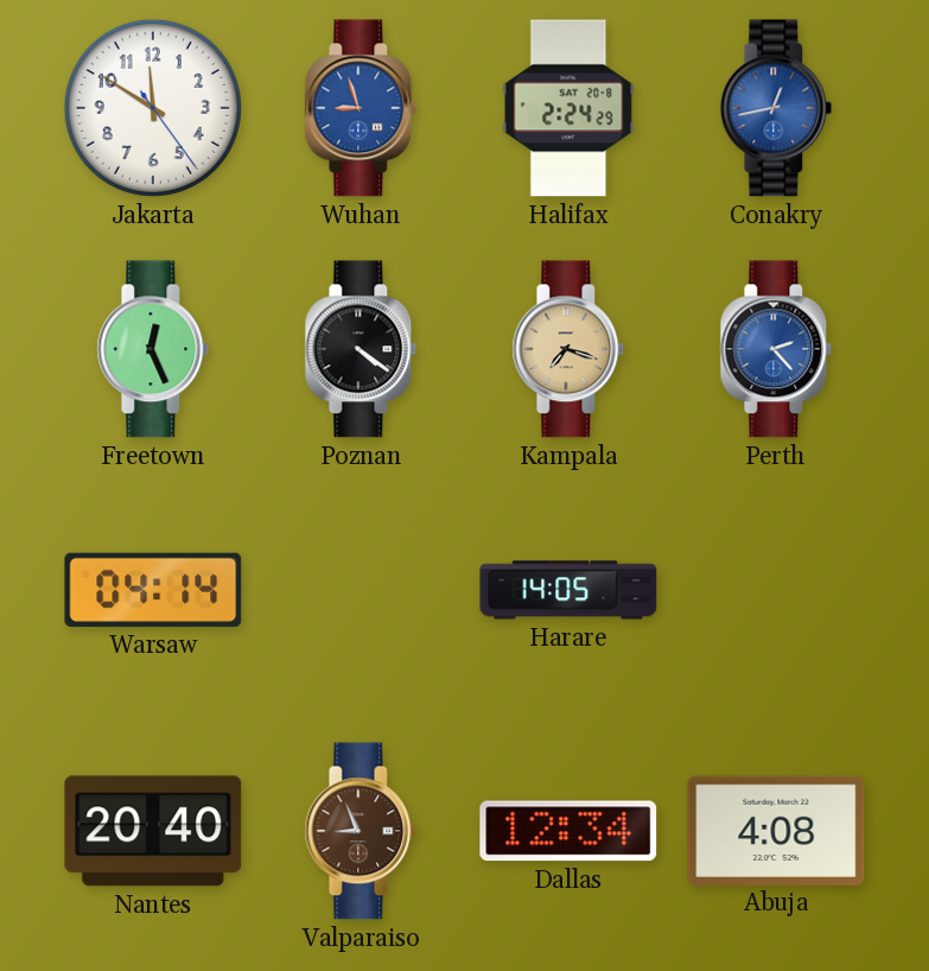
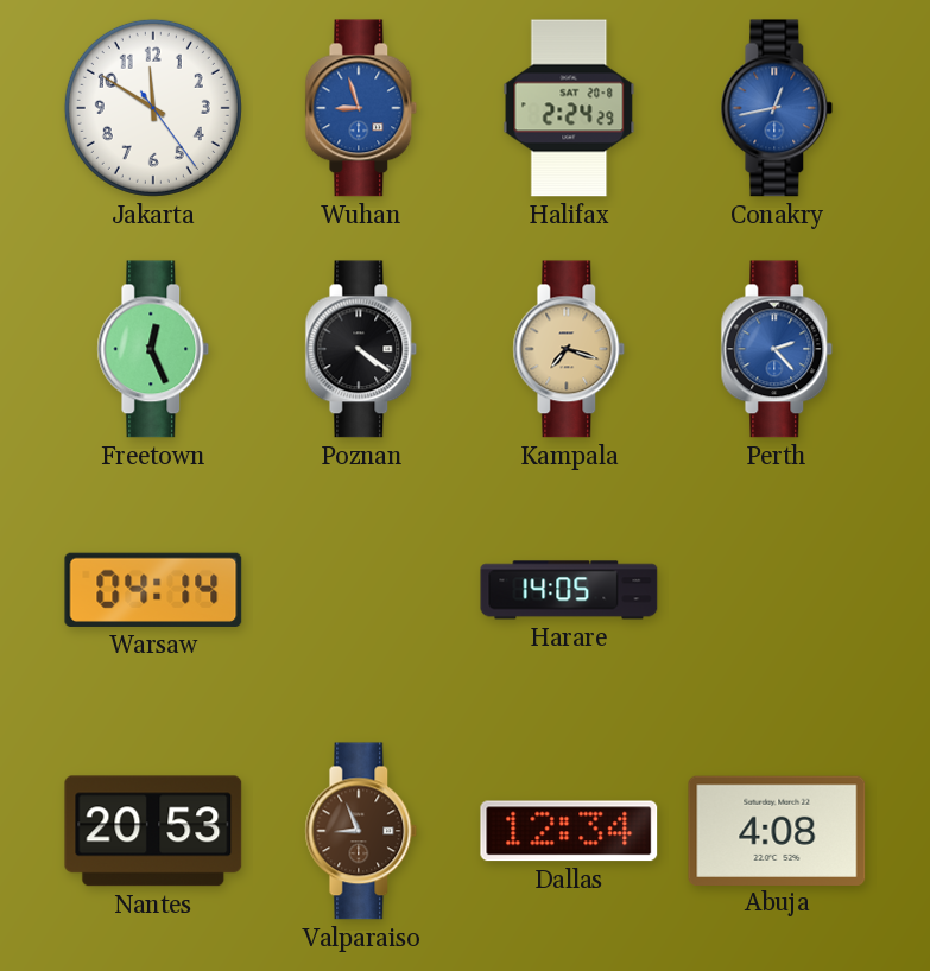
Nantes: 20:40 -> 20:53 (153, 831)
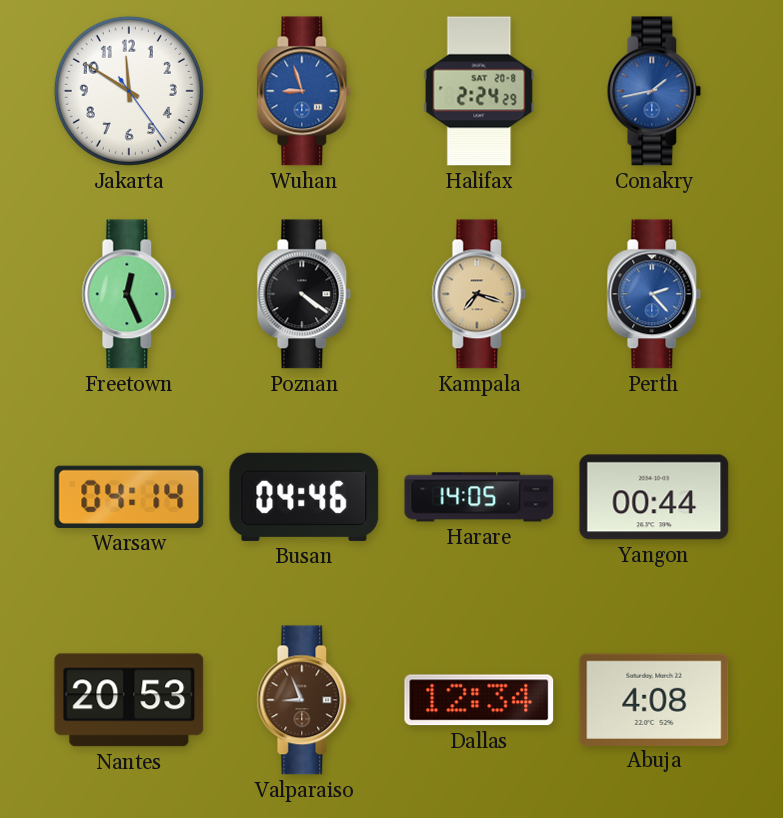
Conakry: 12:43 -> 1:43 (654, 91)
Busan: none -> 04:46 (304, 497)
Yangon: none -> 00:44 (654, 497)
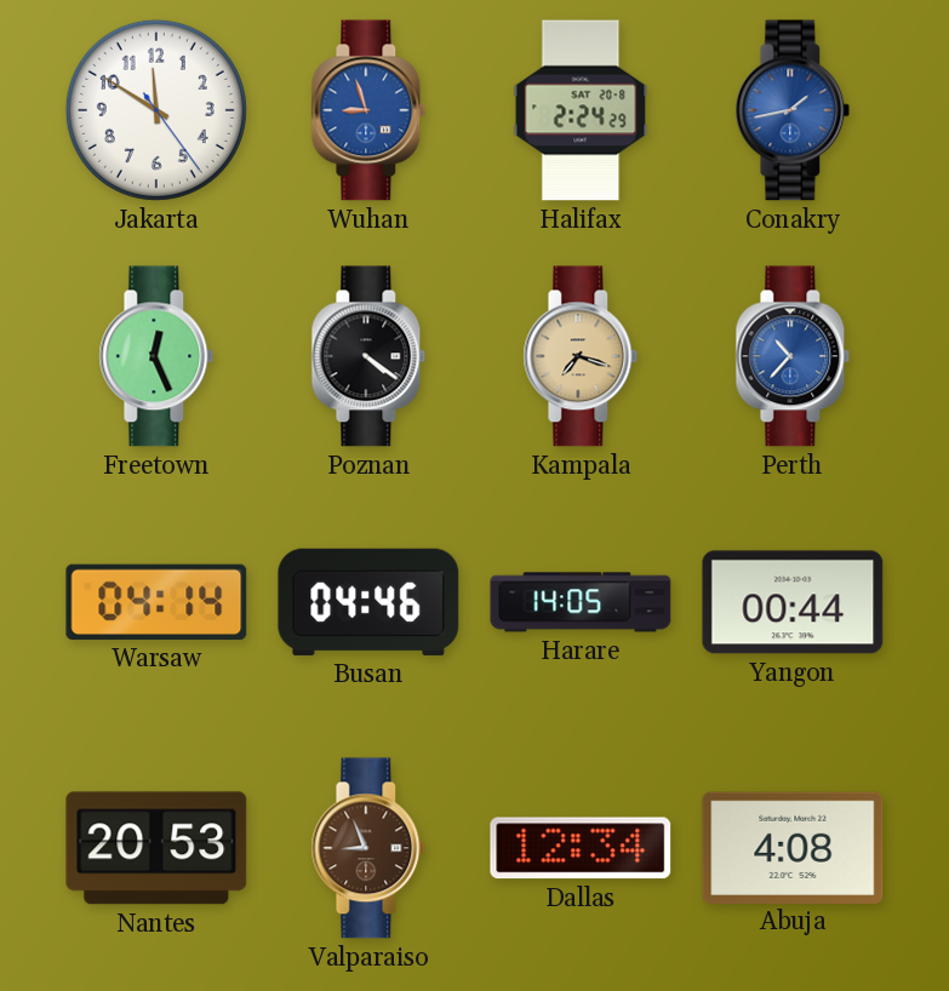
Perth: 2:23 -> 10:37 (793, 356)
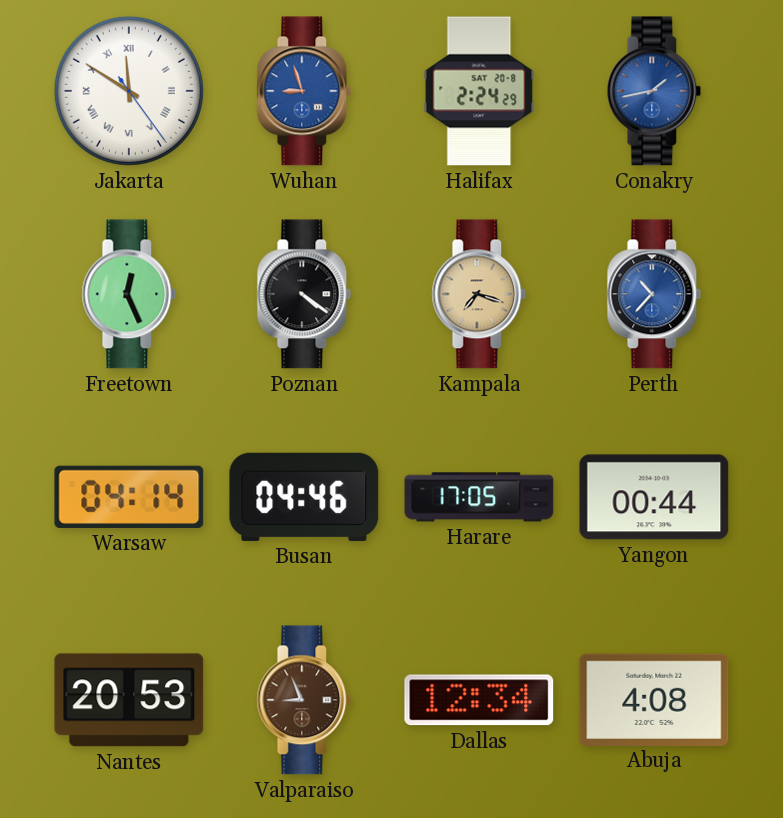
Jakarta numerals: Arabic -> Roman (129, 91)
Harare: 14:05 -> 17:05 (479, 497)
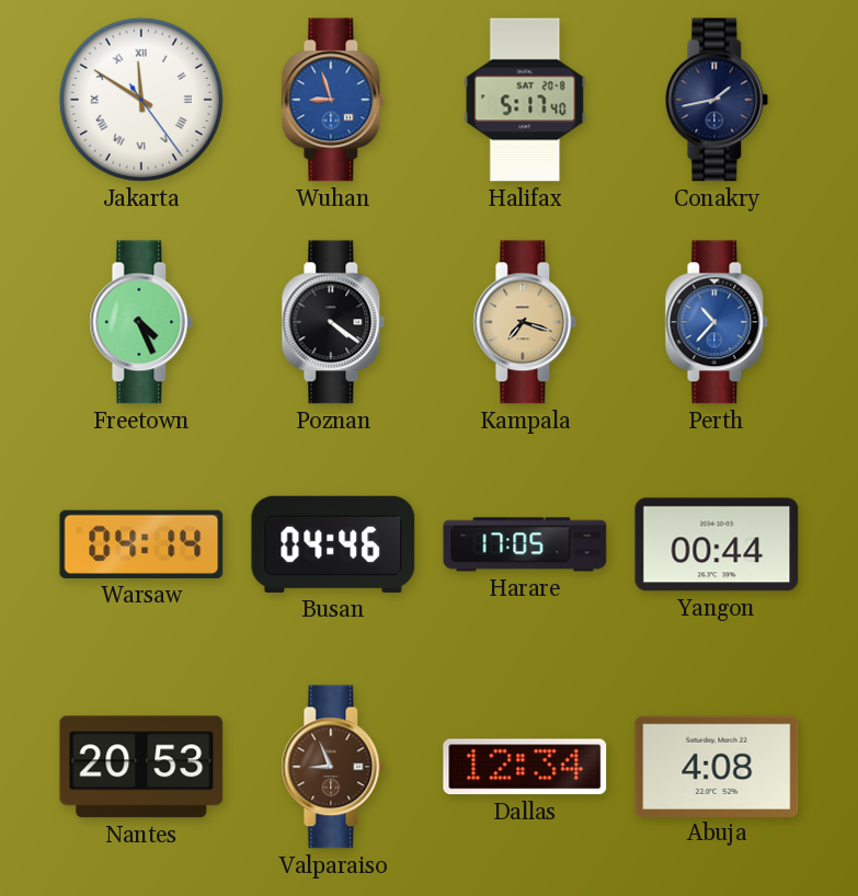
Halifax: 2:24 -> 5:17 (525, 100)
Conakry dial: blue -> navy (717, 100)
Freetown: 12:26 -> 4:26 (141, 322)
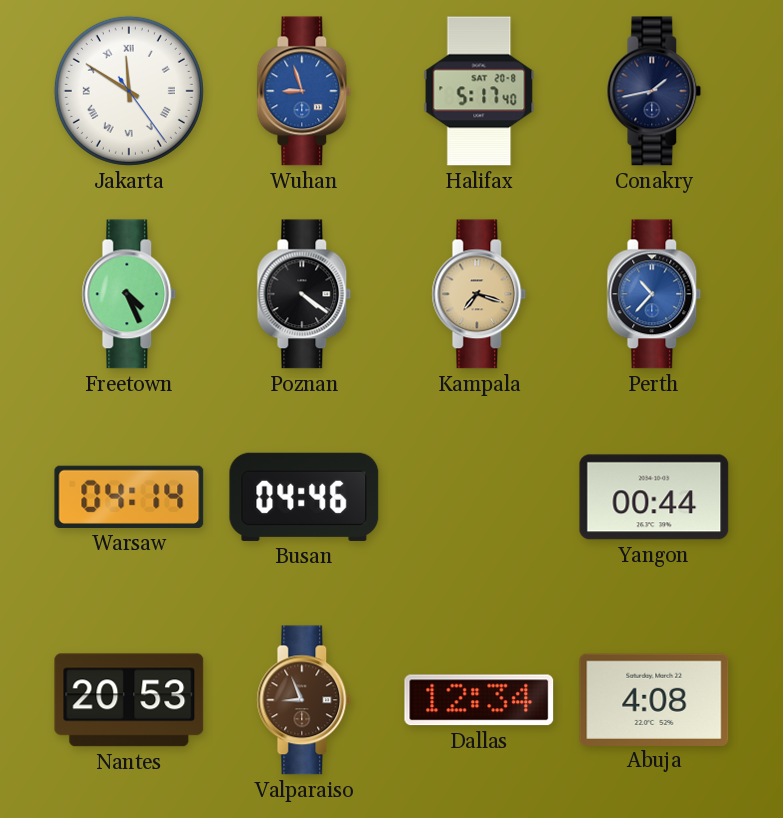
Harare: 17:05 -> none (525, 544)
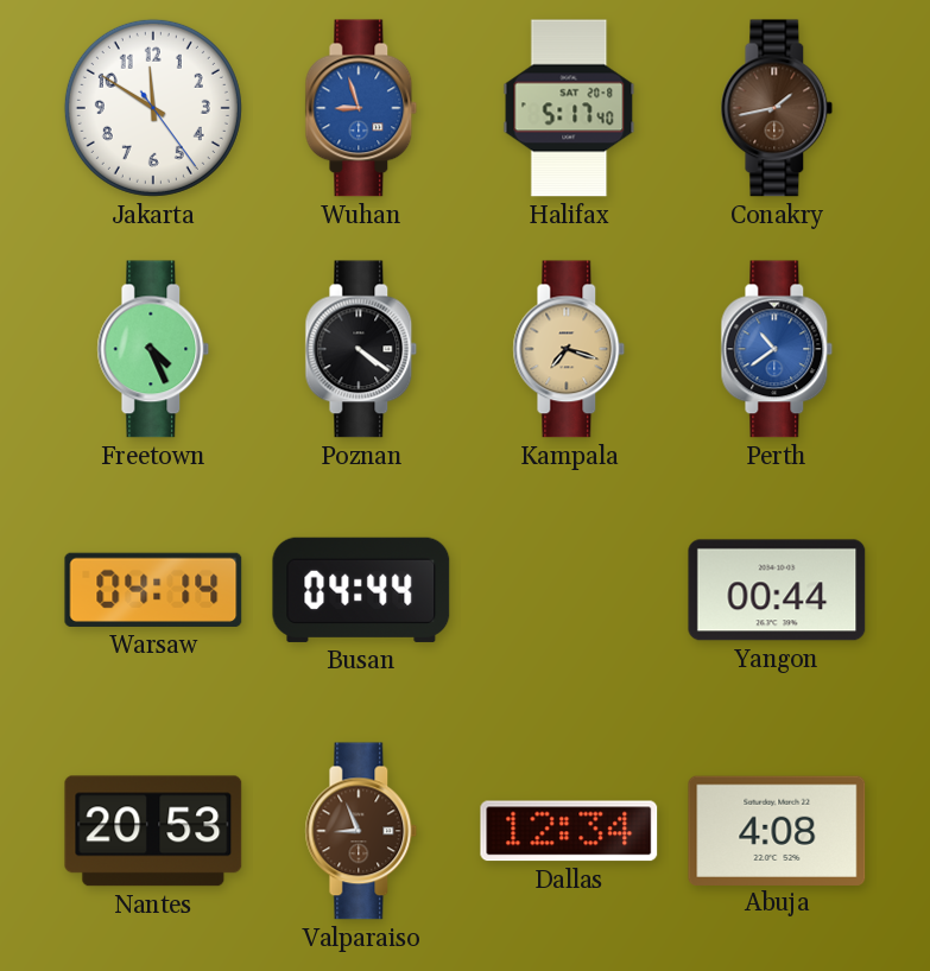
Jakarta numerals: Roman -> Arabic (153, 108)
Conakry dial: navy -> brown (777, 108)
Perth: 10:37 -> 10:39 (777, 349)
Busan: 04:46 -> 04:44 (361, 590)
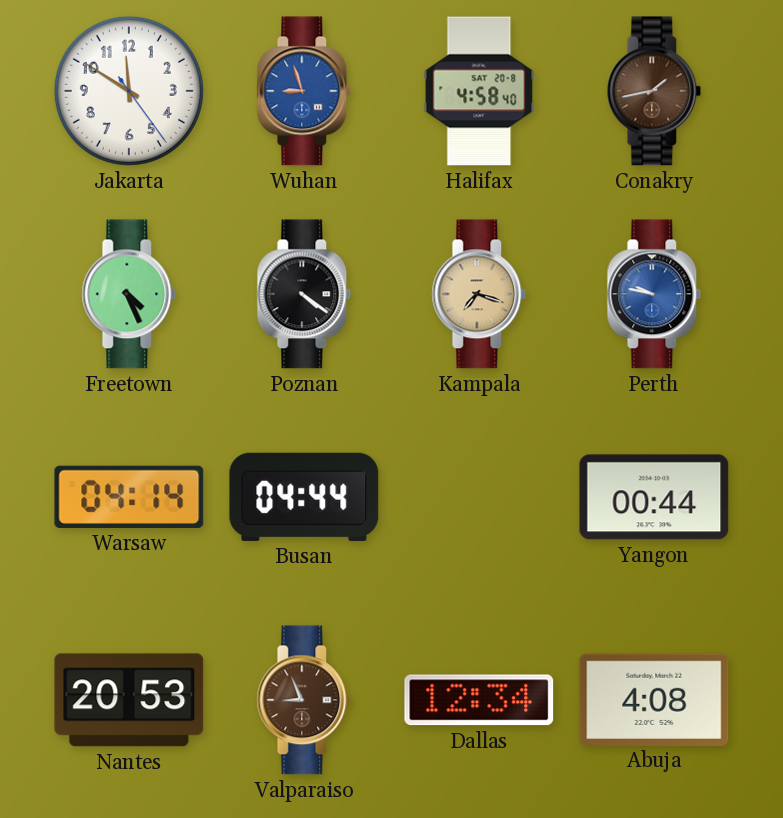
Halifax: 5:17 -> 4:58 (479, 91)
Perth: 10:39 -> 9:47 (654, 294)
